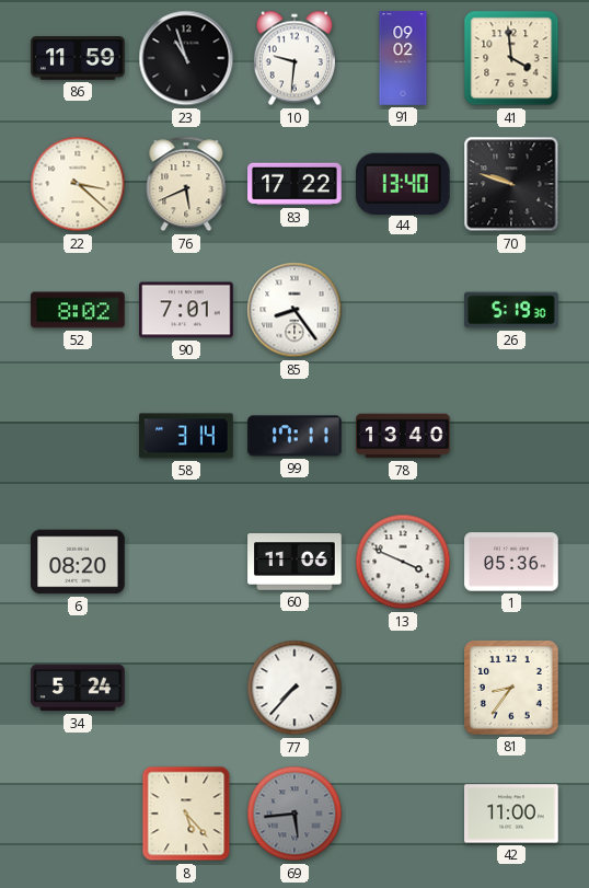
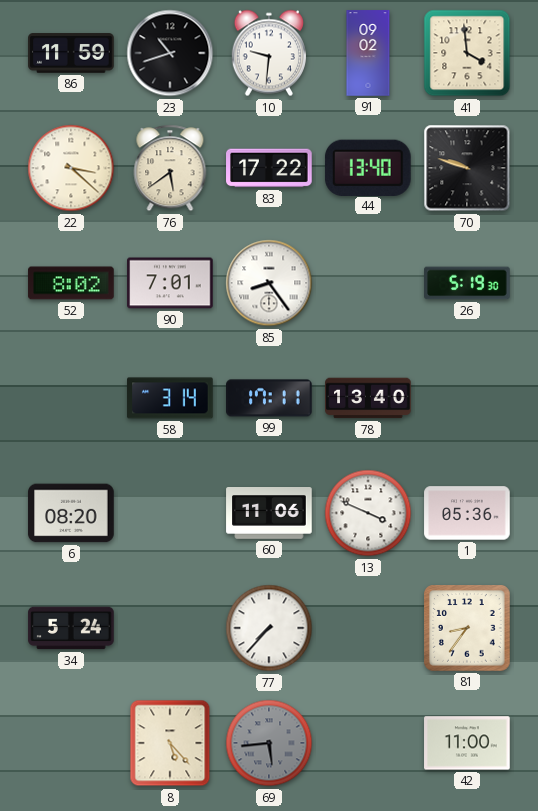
23: 10:57 -> 10:42 (170, 53)
76: 5:41 -> 5:39 (170, 168)
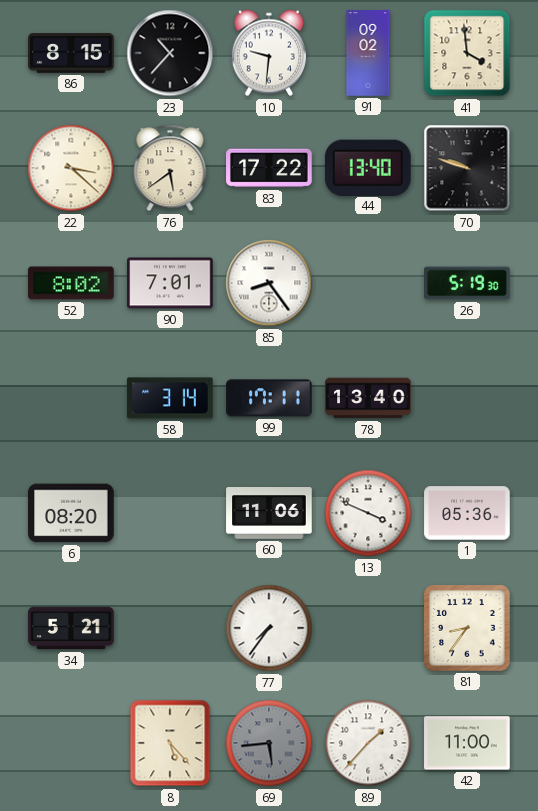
86: 11:59 -> 8:15 (71, 53)
23: 10:42 -> 10:37 (170, 53)
34: 5:24 -> 5:21 (71, 628)
77: 7:37 -> 7:36 (269, 628)
89: none -> 1:37 (368, 743)
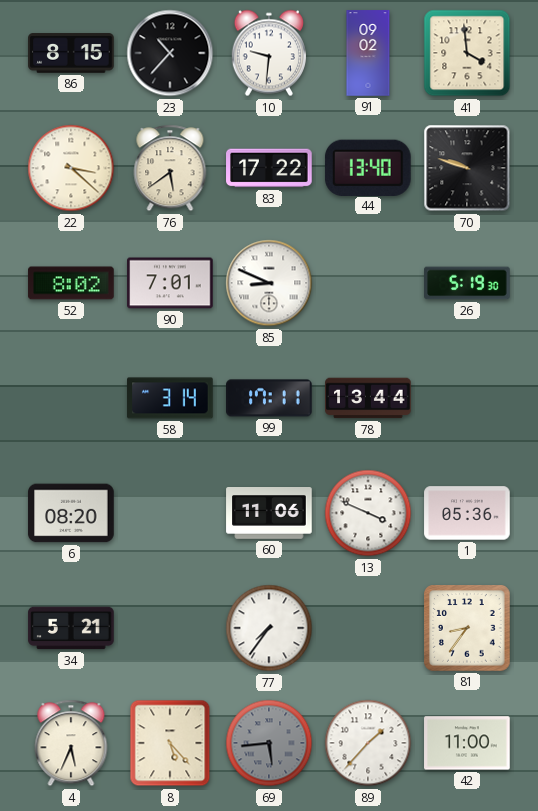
85: 8:24 -> 8:49 (269, 283)
78: 13:40 -> 13:44 (368, 398)
4: none -> 5:34 (71, 743)
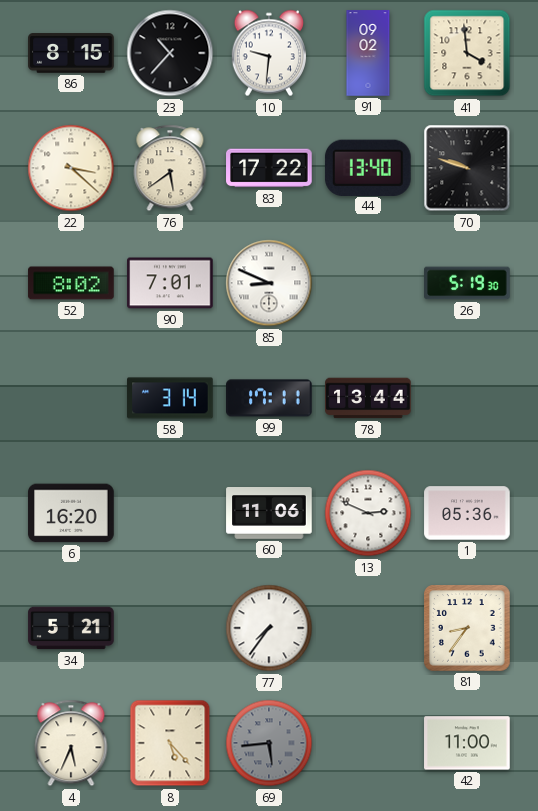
6: 08:20 -> 16:20 (71, 513)
13: 3:49 -> 2:49 (368, 513)
89: 1:37 -> none (368, 743)
